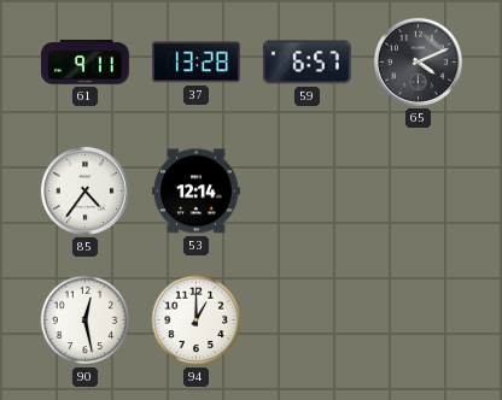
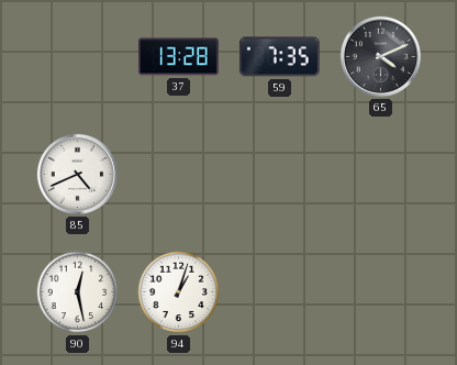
61: 9:11 -> none (84, 61)
59: 6:57 -> 7:35 (279, 57)
85: 4:36 -> 4:41 (77, 174)
53: 12:14 -> none (195, 192)
94: 1:00 -> 1:03 (179, 292)
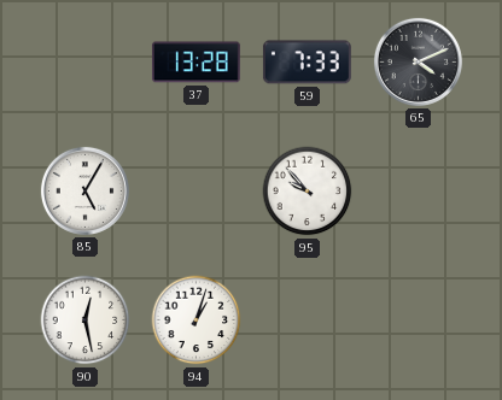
59: 7:35 -> 7:33 (307, 63)
85: 4:41 -> 5:05 (84, 190)
95: none -> 9:53 (308, 192)
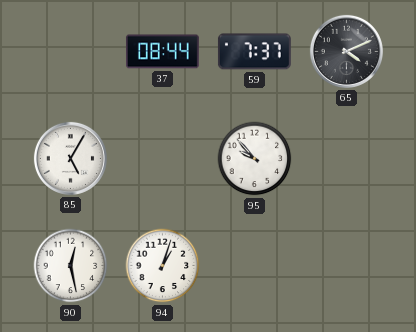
37: 13:28 -> 08:44 (162, 52)
59: 7:33 -> 7:37 (254, 52)
